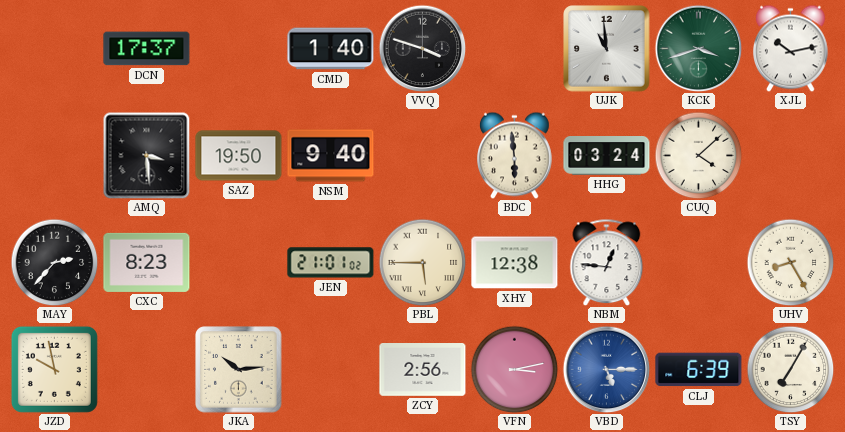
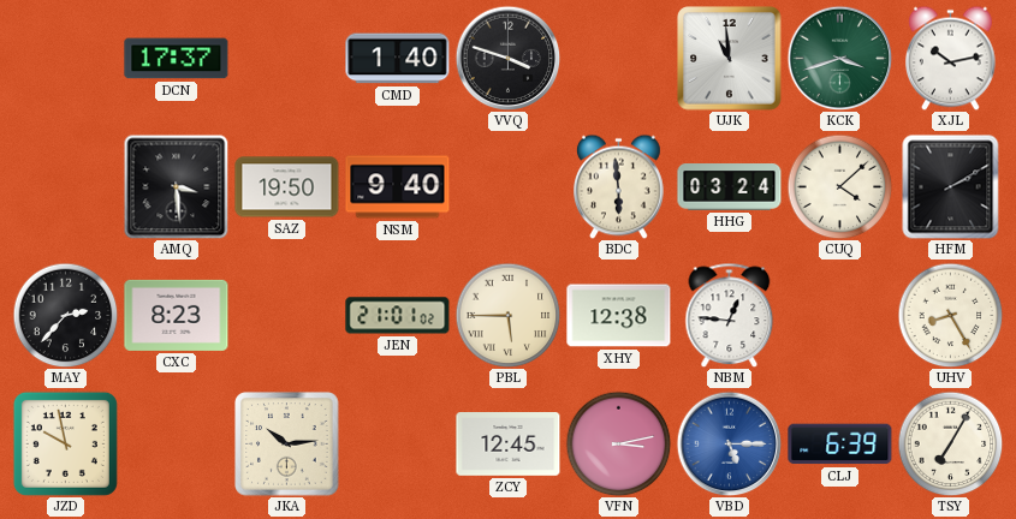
HFM: none -> 2:10 (951, 186)
ZCY: 2:56 -> 12:45 (509, 445)
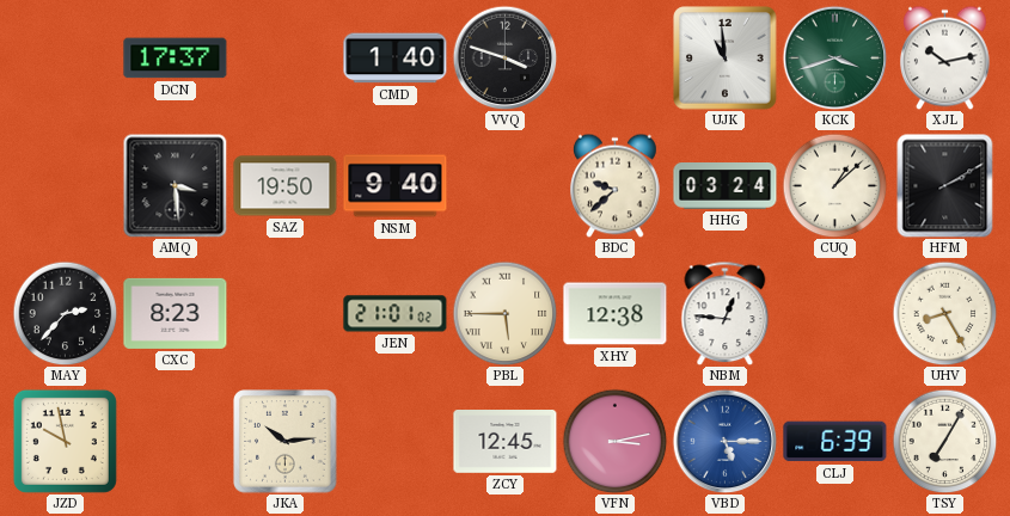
BDC: 5:59 -> 9:38 (616, 185)
CUQ: 4:08 -> 1:08 (834, 185)
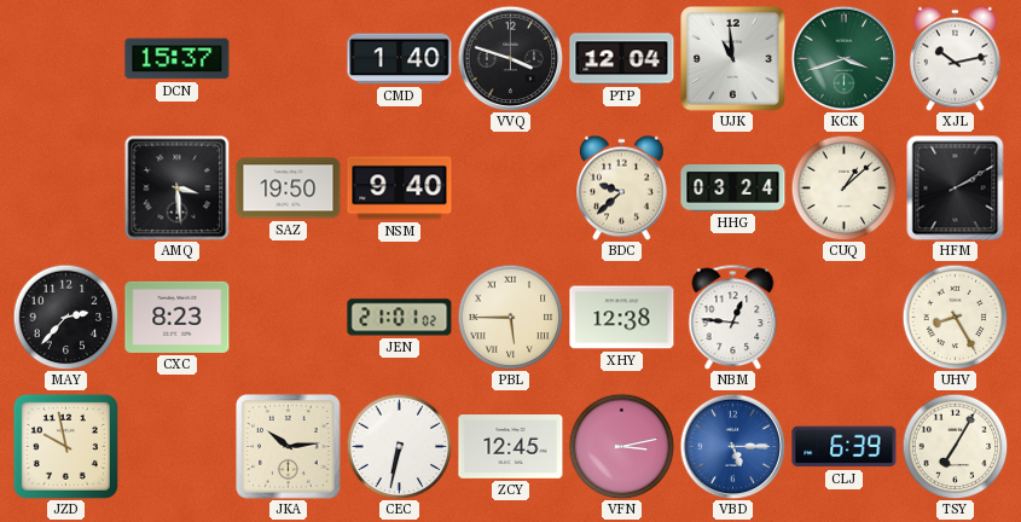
DCN: 17:37 -> 15:37 (178, 59)
PTP: none -> 12:04 (622, 59)
CEC: none -> 6:32 (399, 446)
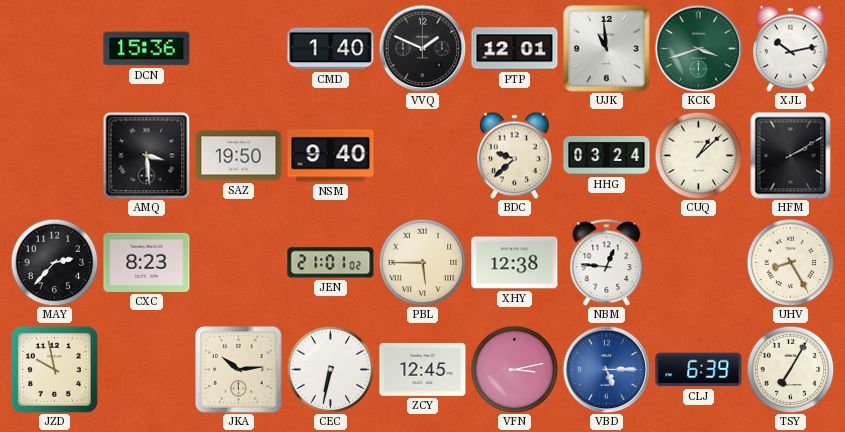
DCN: 15:37 -> 15:36 (147, 49)
VVQ: 3:48 -> 1:49 (422, 48)
PTP: 12:04 -> 12:01 (515, 49)
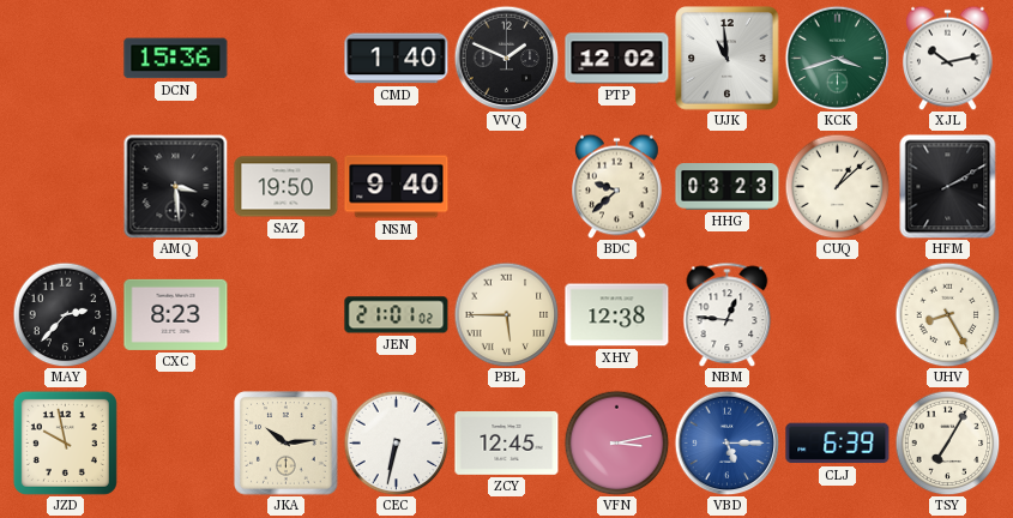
PTP: 12:01 -> 12:02 (617, 59)
HHG: 03:24 -> 03:23 (728, 187)
